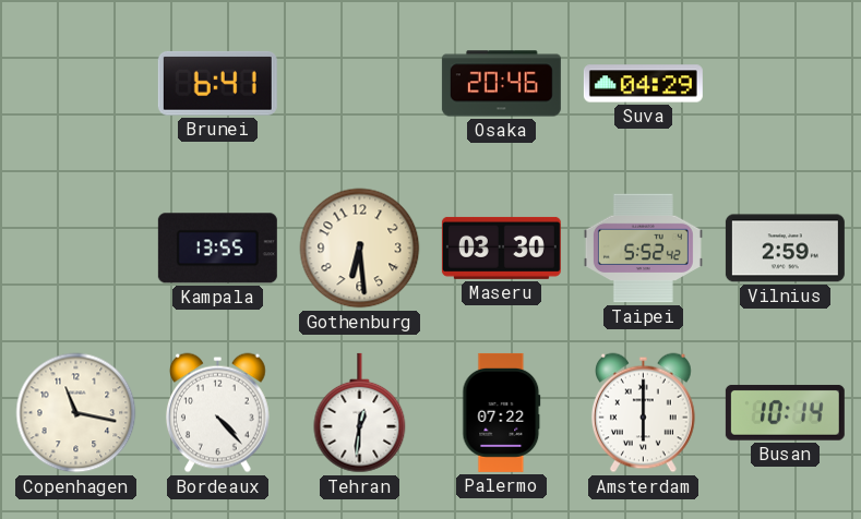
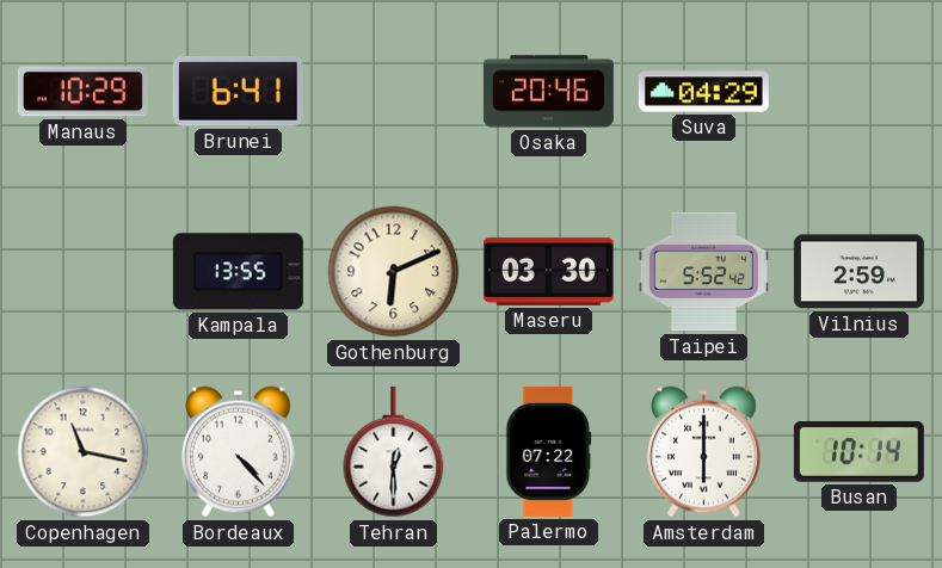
Manaus: none -> 10:29 (82, 92)
Gothenburg: 6:29 -> 6:11 (394, 272)
Tehran: 12:31 -> 12:30 (394, 452)
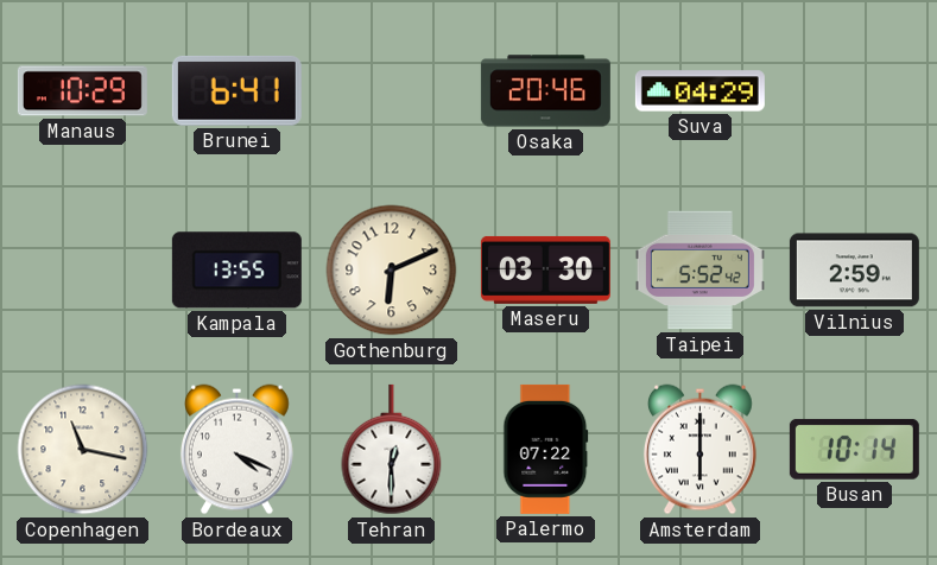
Bordeaux: 4:23 -> 4:19 (236, 450)
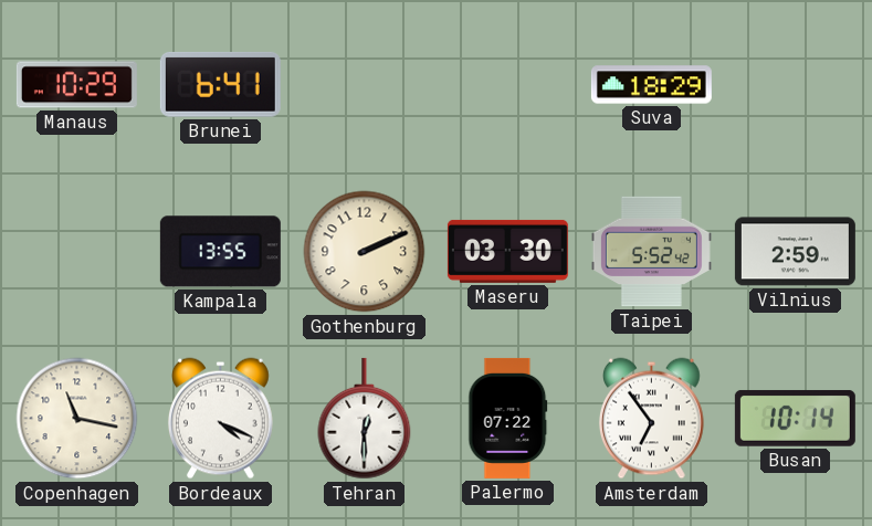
Osaka: 20:46 -> none (545, 91)
Suva: 04:29 -> 18:29 (651, 85)
Gothenburg: 6:11 -> 2:11 (365, 252)
Amsterdam: 6:00 -> 6:54 (651, 419)
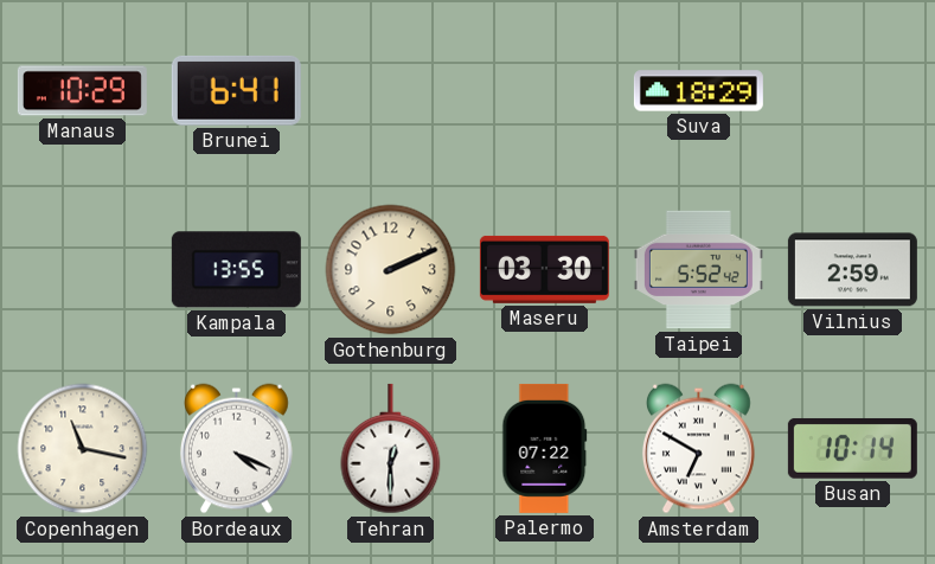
Amsterdam: 6:54 -> 6:50 (698, 449)
